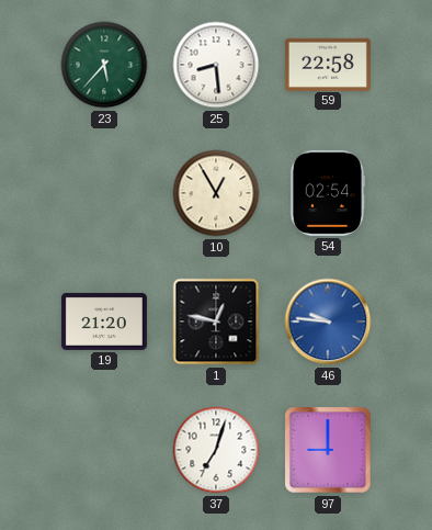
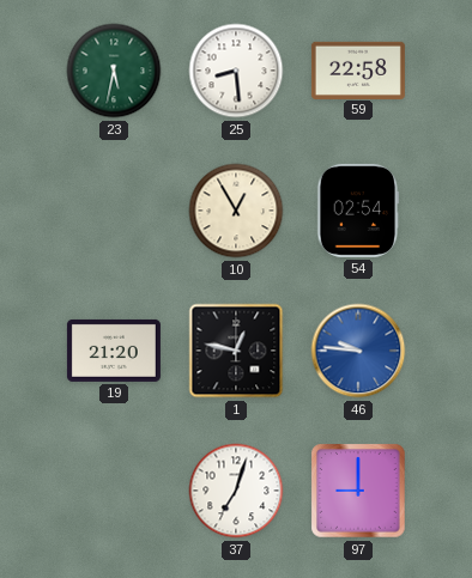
23: 5:37 -> 5:32 (114, 71)
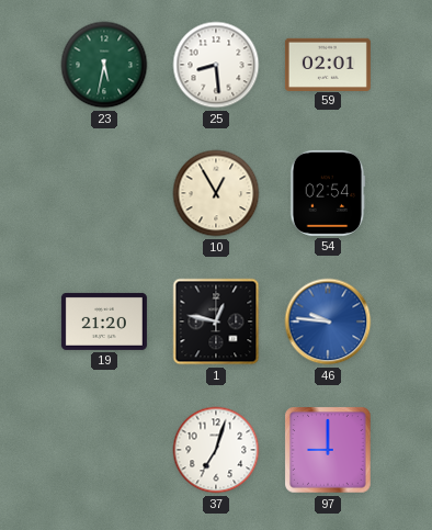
59: 22:58 -> 02:01 (328, 64)
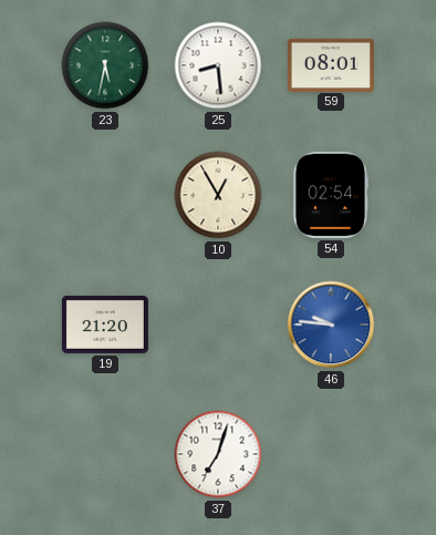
59: 02:01 -> 08:01 (331, 64)
1: 12:47 -> none (216, 322)
97: 9:00 -> none (328, 450)
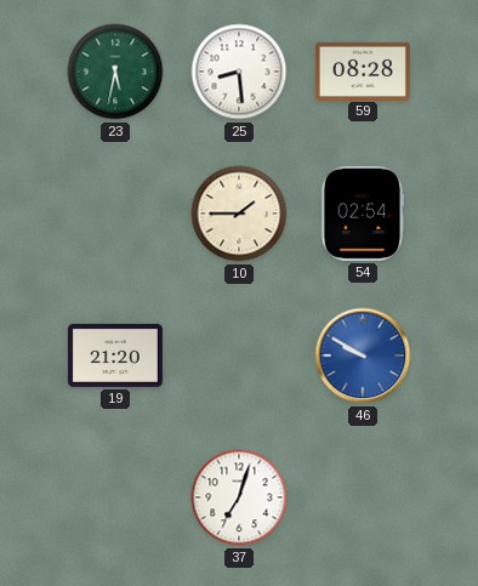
59: 08:01 -> 08:28 (363, 70)
10: 12:55 -> 1:45 (239, 214)
46: 9:46 -> 9:50 (363, 355)
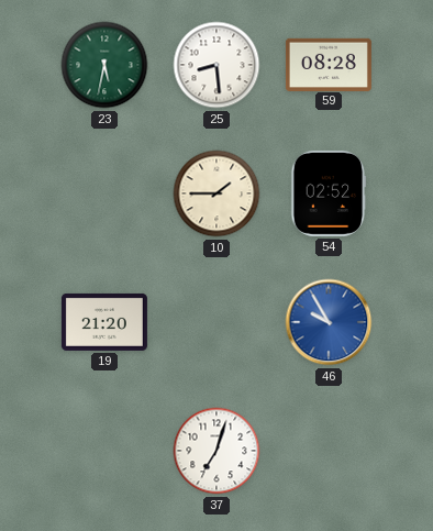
54: 02:54 -> 02:52 (329, 193)
46: 9:50 -> 9:55 (329, 322)
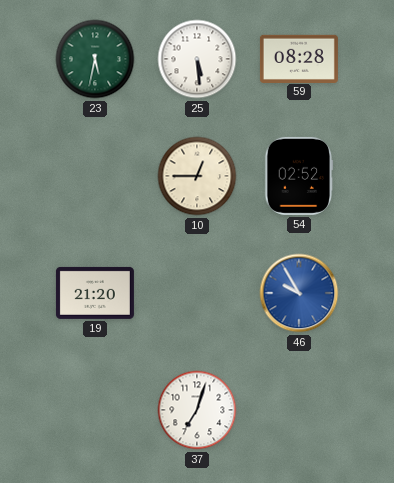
25: 8:29 -> 5:29 (197, 59)
10: 1:45 -> 12:45 (197, 176)
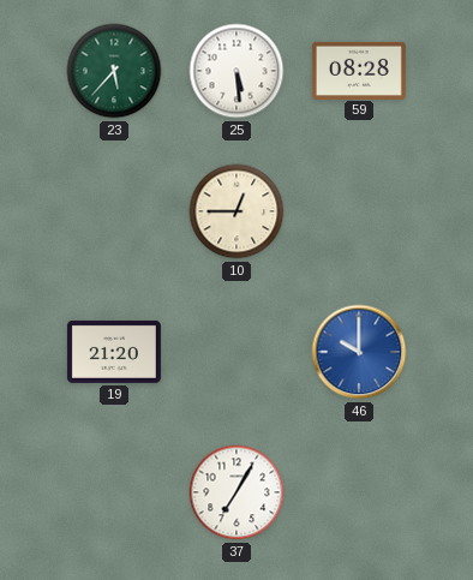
23: 5:32 -> 5:37 (114, 71)
54: 02:52 -> none (299, 176)
46: 9:55 -> 10:00 (359, 352)
37: 7:03 -> 7:05 (237, 492)
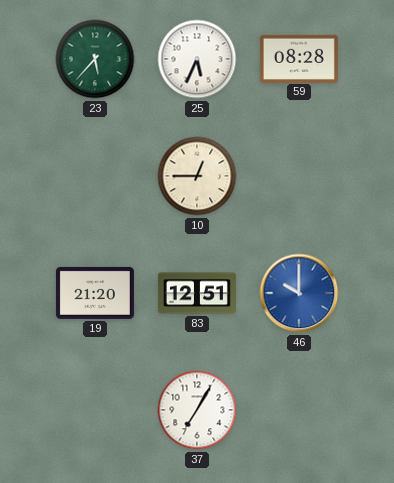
25: 5:29 -> 5:34 (197, 59)
83: none -> 12:51 (197, 293)
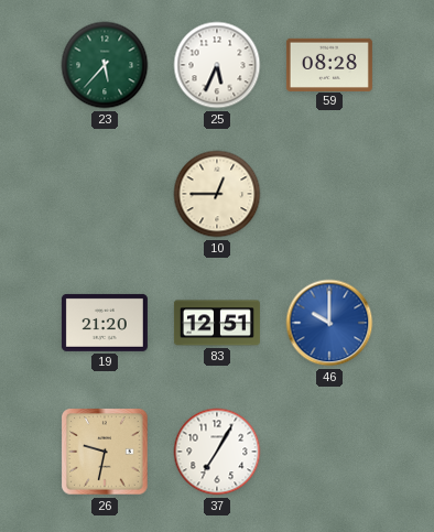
26: none -> 9:32 (105, 452)
